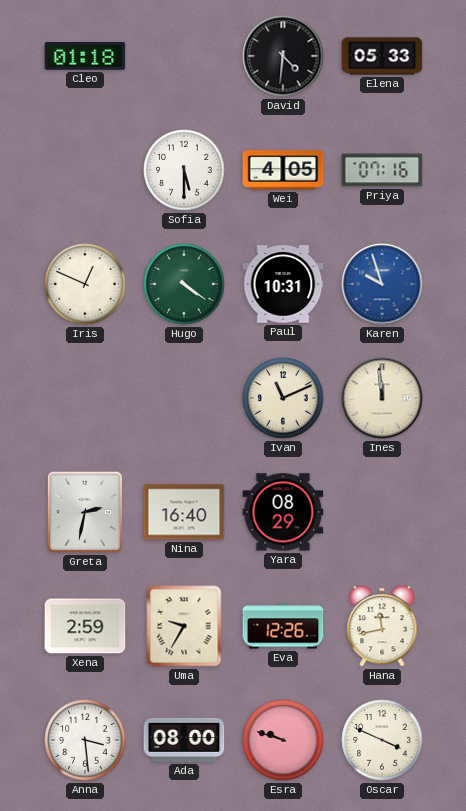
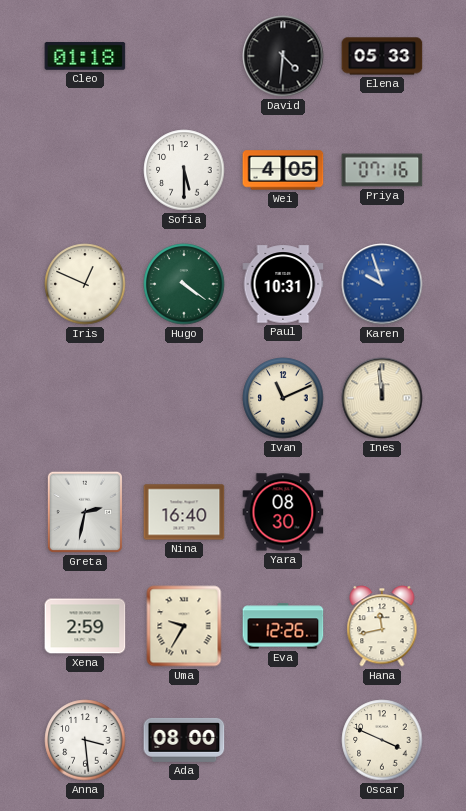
Yara: 08:29 -> 08:30 (283, 512)
Esra: 9:48 -> none (283, 740)
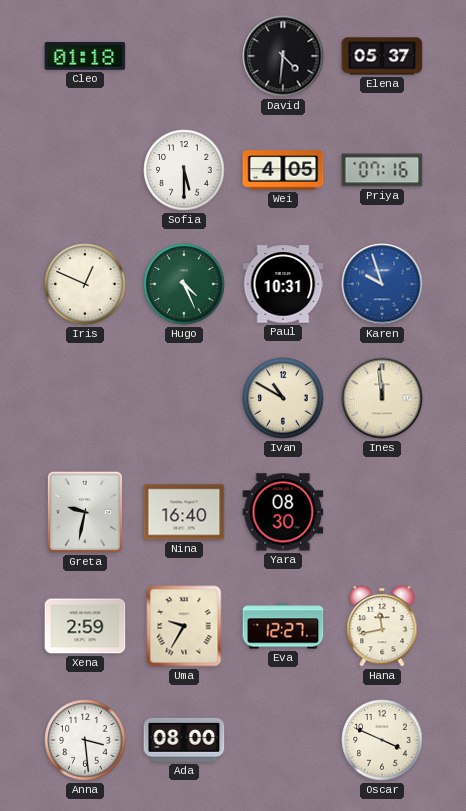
Elena: 05:33 -> 05:37 (382, 56)
Hugo: 4:21 -> 4:26 (184, 284)
Ivan: 11:11 -> 10:50 (283, 398)
Greta: 2:32 -> 9:32 (85, 512)
Eva: 12:26 -> 12:27 (283, 626)
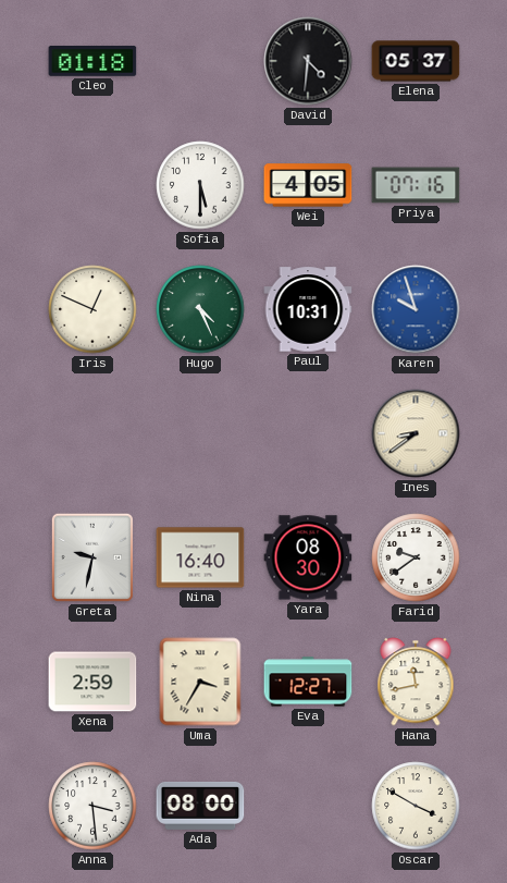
Ivan: 10:50 -> none (283, 398)
Ines: 11:59 -> 8:39 (416, 433)
Farid: none -> 9:39 (416, 557)
Uma: 9:35 -> 3:35 (200, 682)
Oscar: 3:49 -> 3:50 (416, 806)
